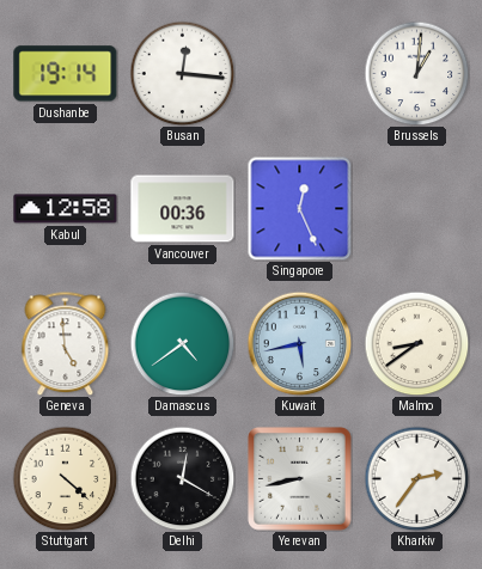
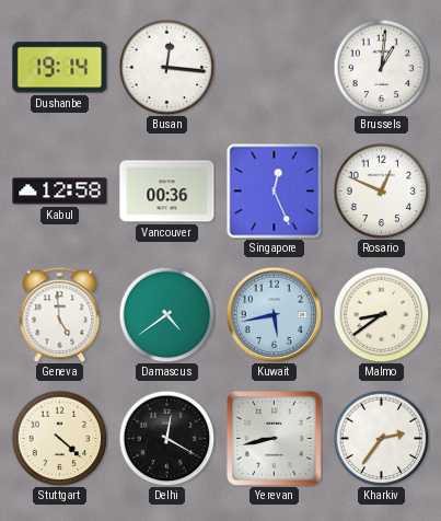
Rosario: none -> 12:49 (381, 190)
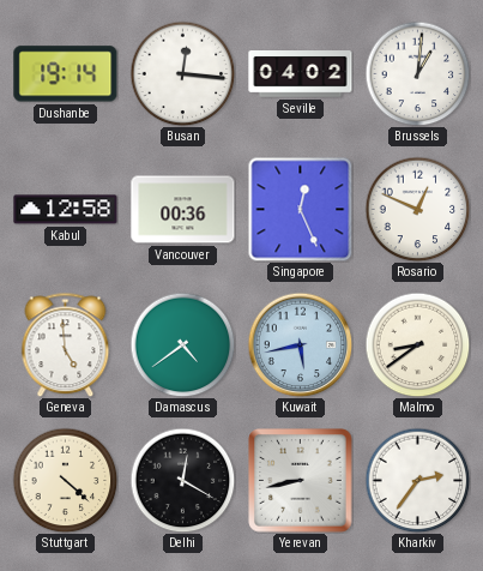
Seville: none -> 04:02 (301, 74)
